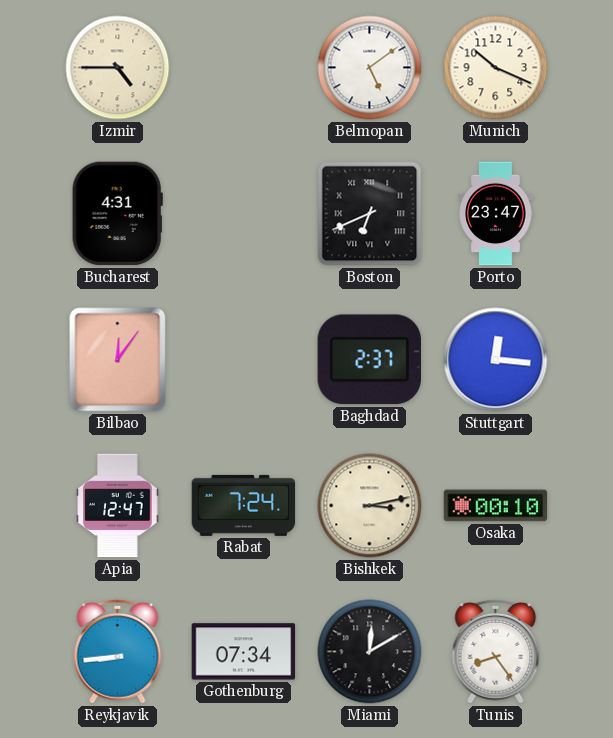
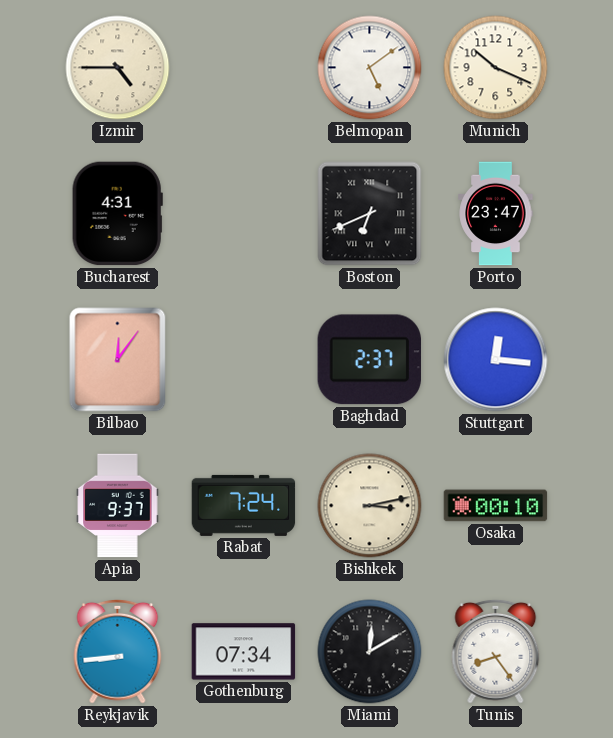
Apia: 12:47 -> 9:37 (118, 506)
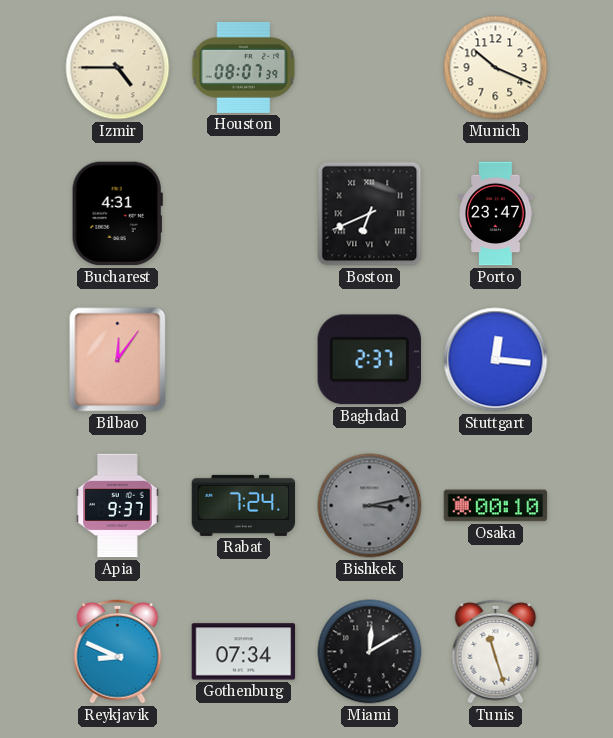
Houston: none -> 08:07 (244, 67)
Belmopan: 5:09 -> none (370, 68)
Bishkek dial: cream -> grey (370, 506)
Reykjavik: 8:44 -> 8:49 (118, 651)
Tunis: 8:24 -> 11:27 (496, 651)
